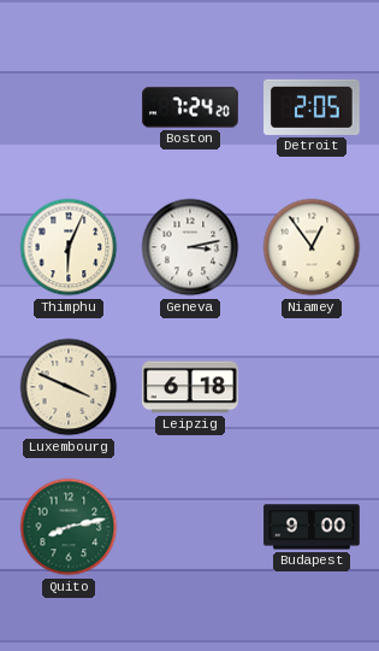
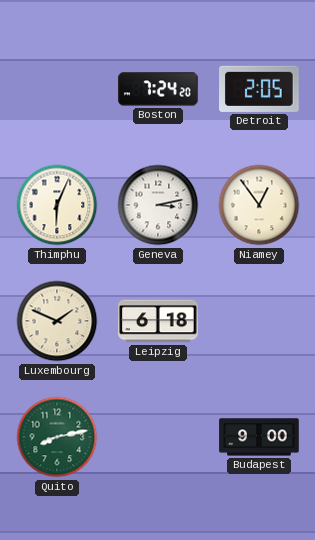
Luxembourg: 3:49 -> 1:49 (57, 321)
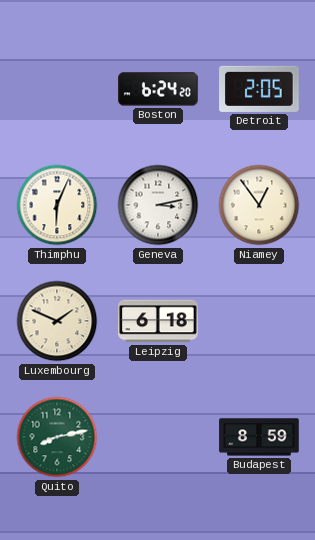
Boston: 7:24 -> 6:24 (158, 89)
Budapest: 9:00 -> 8:59 (259, 437)
